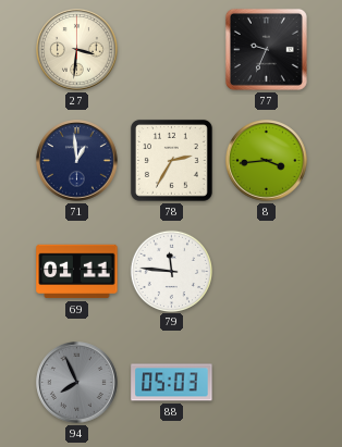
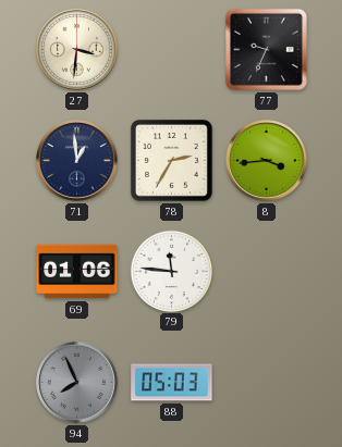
69: 01:11 -> 01:06 (77, 272)
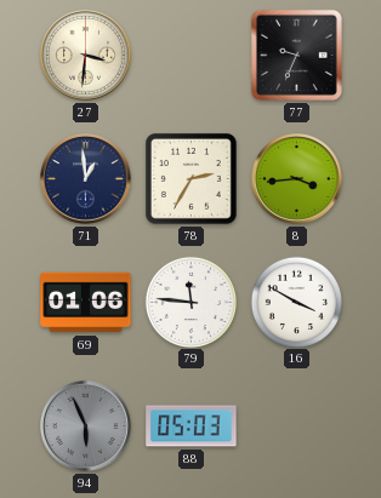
16: none -> 3:50 (296, 302)
94: 7:56 -> 5:56 (86, 427)
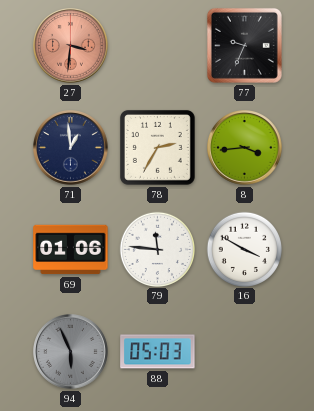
27 dial: cream -> salmon (71, 46)
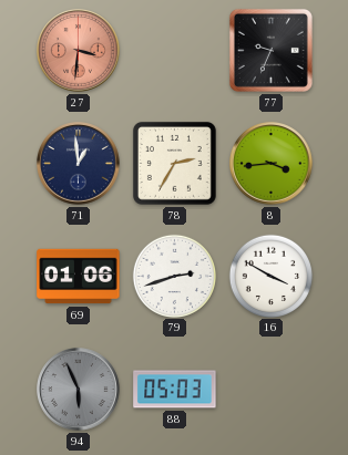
79: 11:46 -> 2:42 (174, 276)
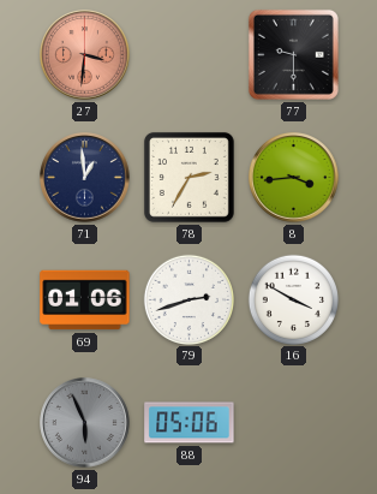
77: 9:34 -> 9:30 (293, 54)
88: 05:03 -> 05:06 (190, 423)
